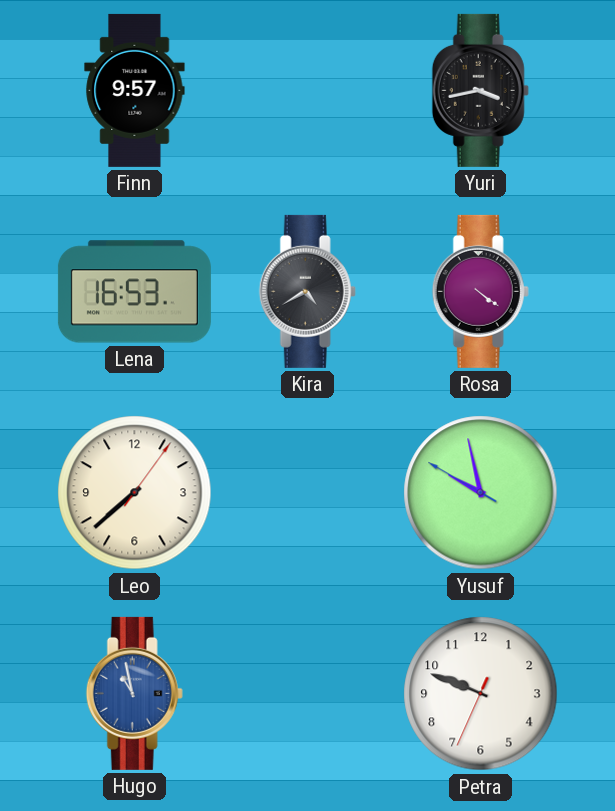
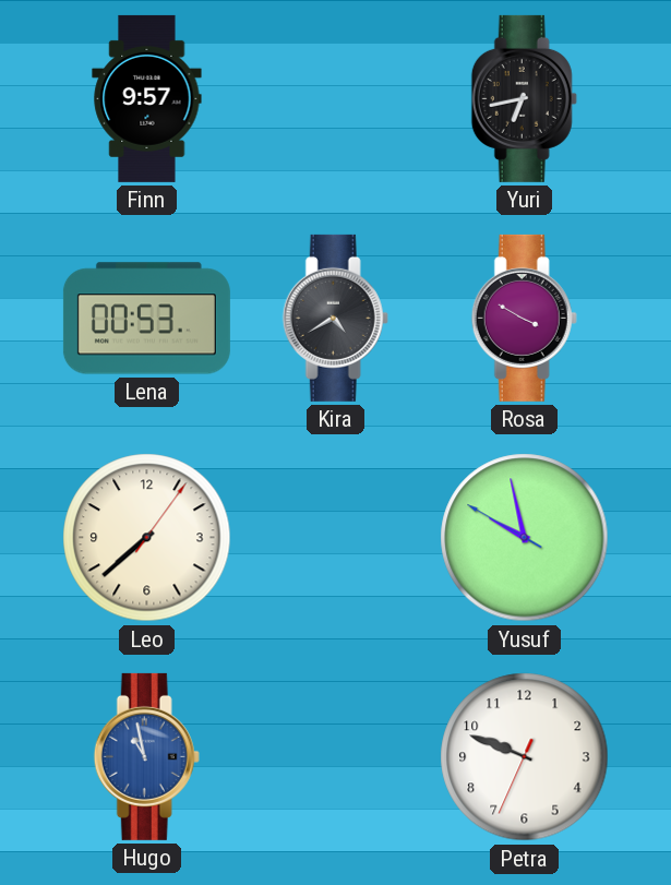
Yuri: 3:43 -> 6:43 (524, 98)
Lena: 16:53 -> 00:53 (146, 319)
Rosa: 4:21 -> 3:50 (524, 318)
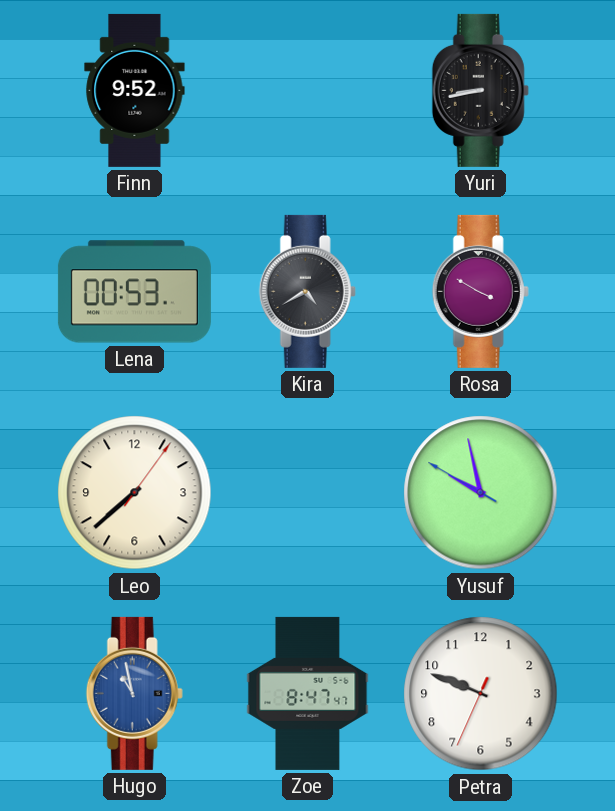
Finn: 9:57 -> 9:52 (135, 90)
Yuri: 6:43 -> 8:43 (480, 90)
Zoe: none -> 8:47 (308, 693)
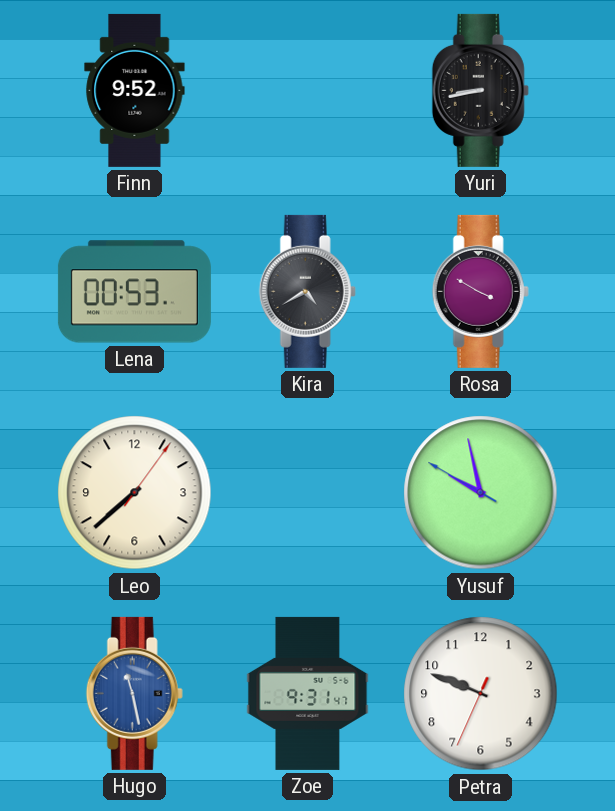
Hugo: 10:58 -> 11:28 (134, 693)
Zoe: 8:47 -> 9:31 (308, 693)
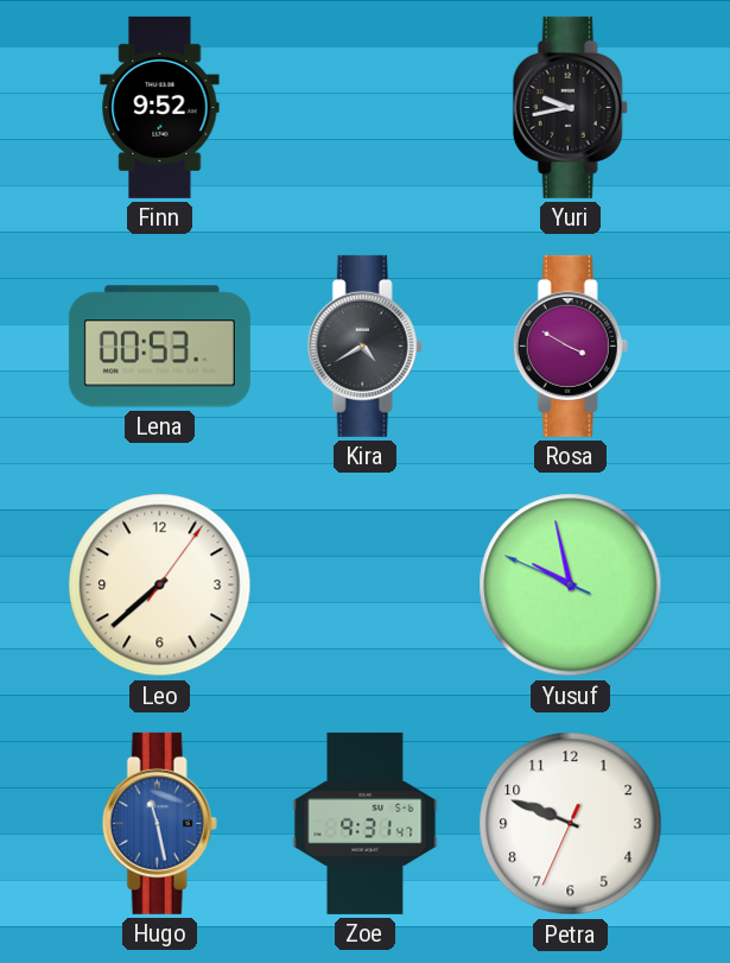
Yuri: 8:43 -> 9:43 (570, 107)
Yusuf: 9:57:50 -> 9:57:49 (571, 585)
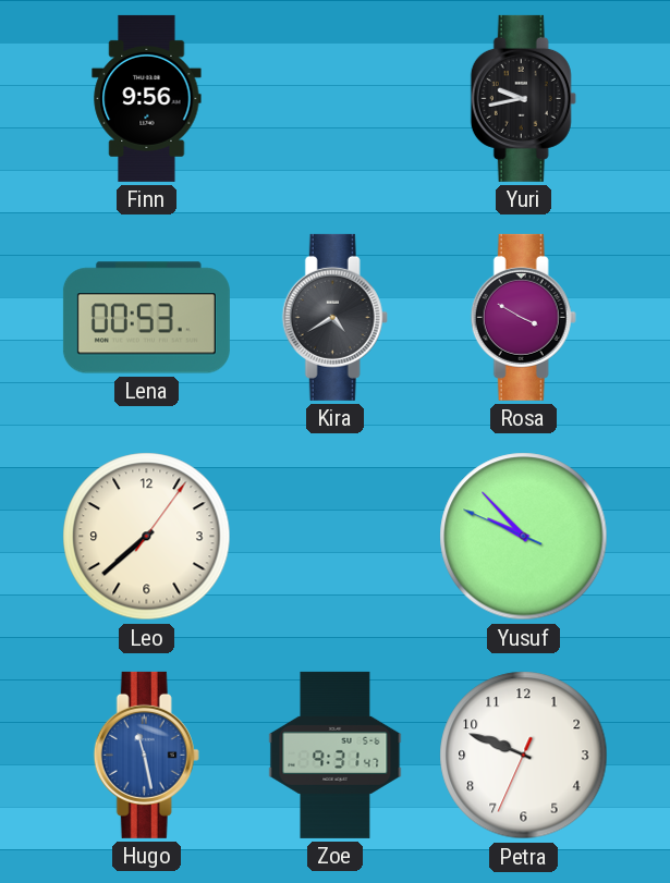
Finn: 9:52 -> 9:56 (147, 98)
Yusuf: 9:57 -> 9:52 (524, 537)
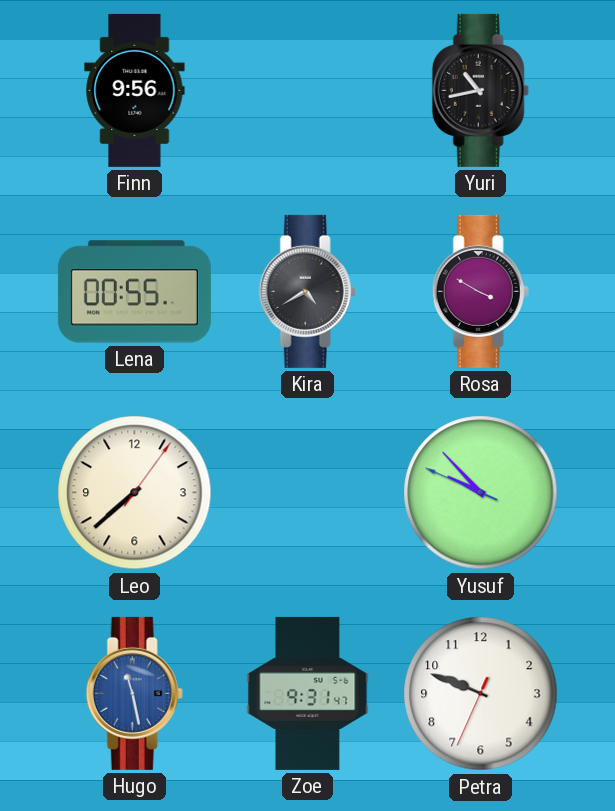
Yuri: 9:43 -> 10:43 (480, 90)
Lena: 00:53 -> 00:55 (134, 292)
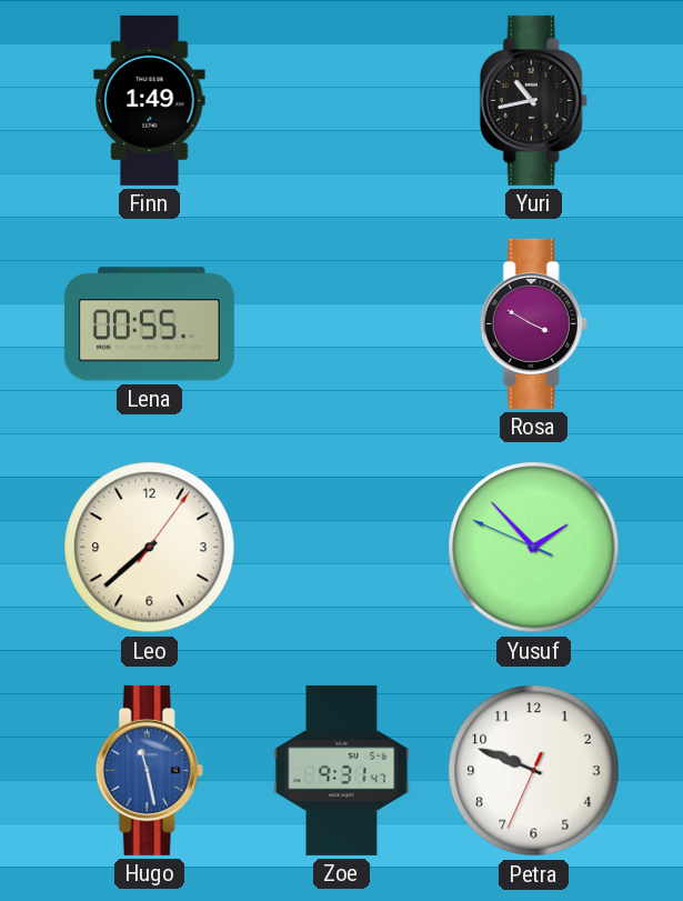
Finn: 9:56 -> 1:49 (150, 100)
Kira: 4:40 -> none (307, 291)
Yusuf: 9:52 -> 1:52 (534, 548)
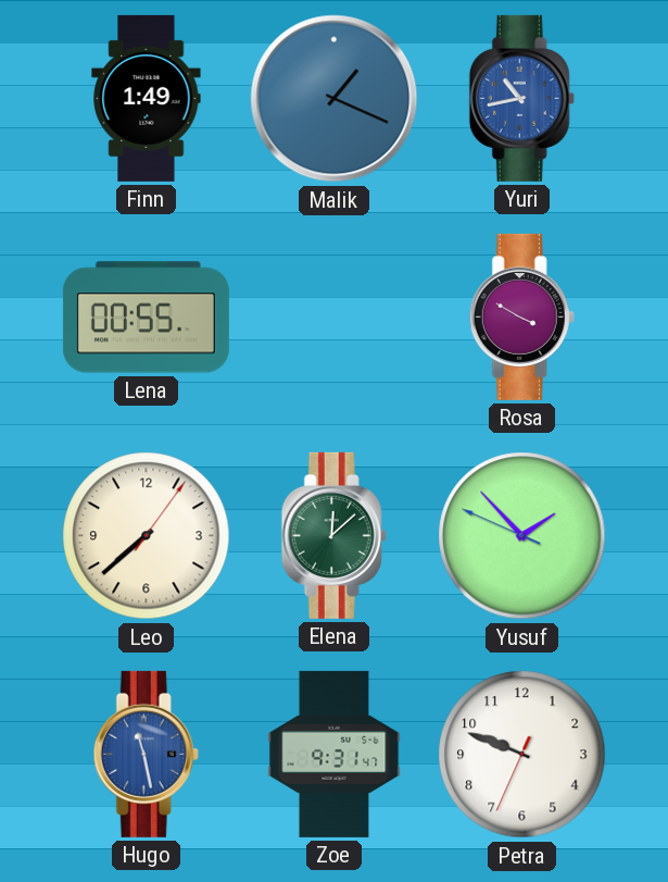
Malik: none -> 1:19 (335, 99)
Yuri dial: black -> blue (521, 98)
Elena: none -> 12:08 (333, 535)
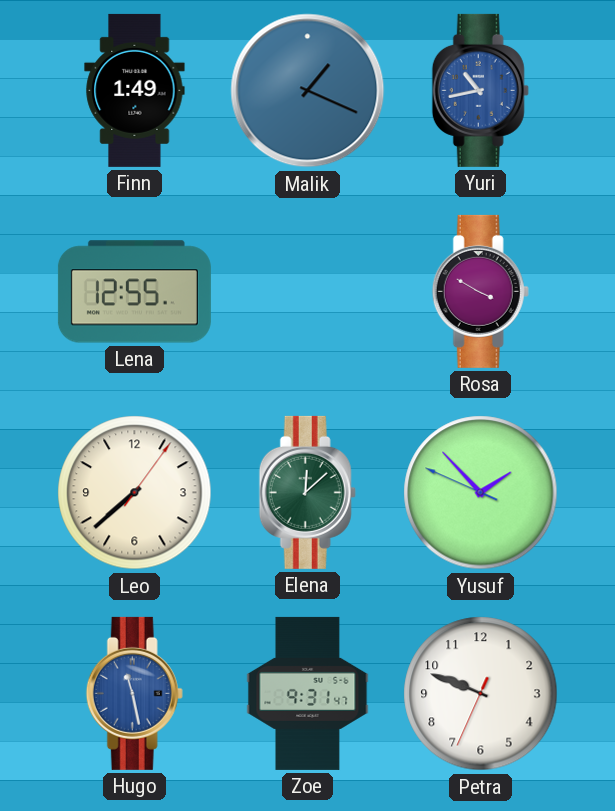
Lena: 00:55 -> 12:55 (134, 292)
